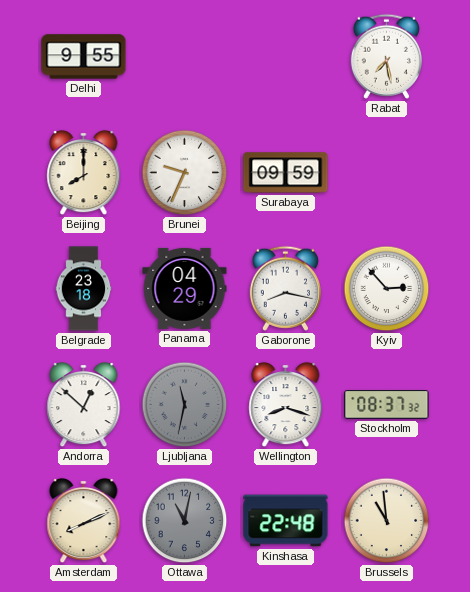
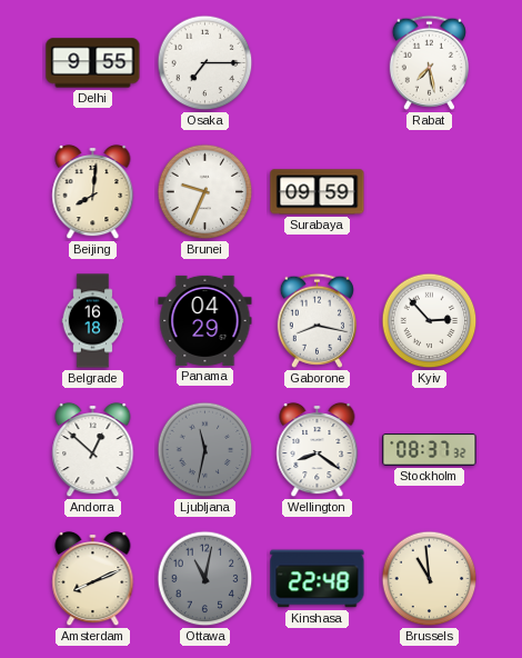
Osaka: none -> 7:15 (205, 63)
Beijing: 8:00 -> 8:01 (93, 192)
Belgrade: 23:18 -> 16:18 (93, 321)
Wellington: 8:18 -> 8:21 (318, 450)
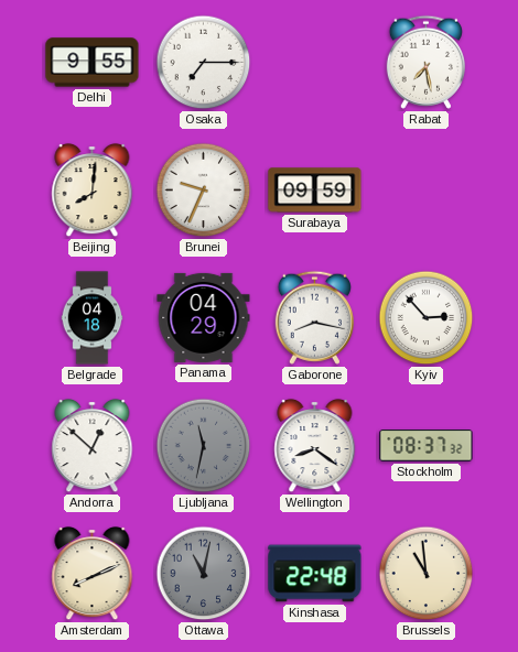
Belgrade: 16:18 -> 04:18 (93, 318)
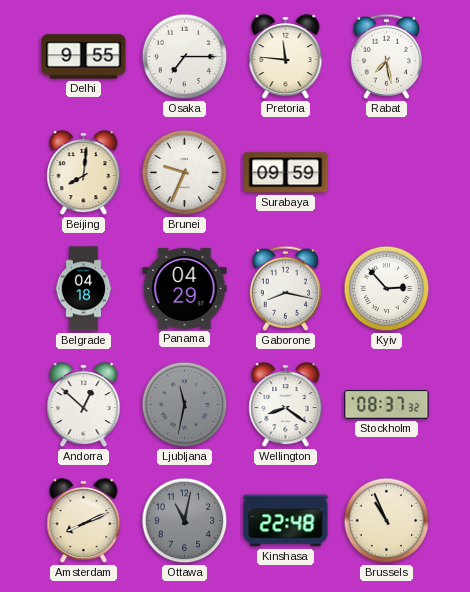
Pretoria: none -> 11:46 (286, 57)
Brussels: 10:59 -> 10:56 (387, 521)
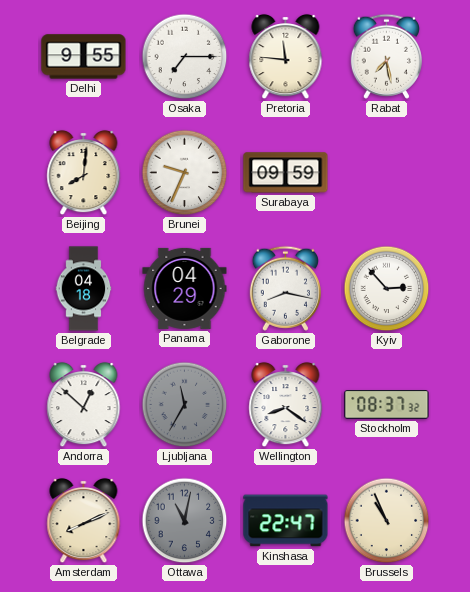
Ljubljana: 11:32 -> 11:35 (185, 405)
Kinshasa: 22:48 -> 22:47 (286, 521)
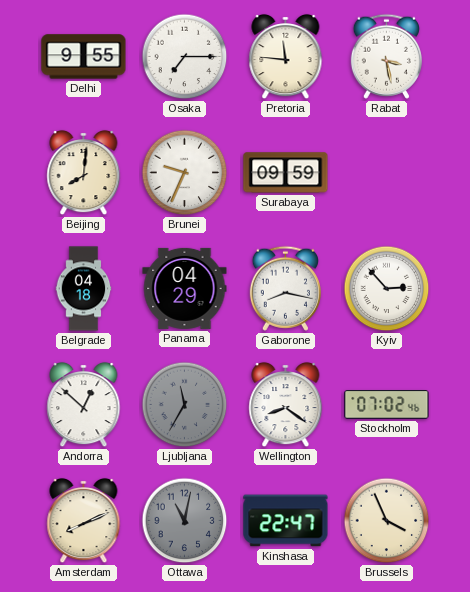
Rabat: 7:28 -> 3:28 (386, 56)
Stockholm: 08:37 -> 07:02 (387, 405)
Brussels: 10:56 -> 3:56 (387, 521)
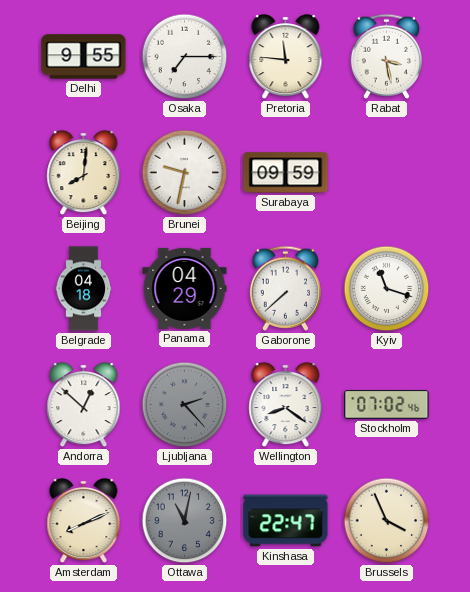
Brunei: 9:34 -> 9:32 (185, 173)
Gaborone: 8:17 -> 7:38 (285, 288)
Kyiv: 2:53 -> 11:18 (387, 289)
Ljubljana: 11:35 -> 2:23 (185, 405)
